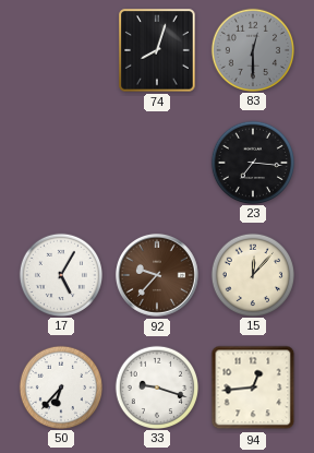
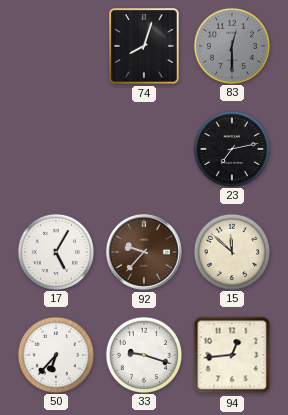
23: 7:16 -> 7:13 (231, 148)
15: 12:07 -> 11:52 (231, 251)
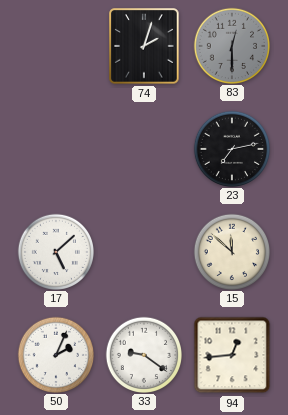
74: 8:03 -> 2:03 (144, 46)
17: 5:05 -> 5:08 (55, 251)
92: 9:37 -> none (144, 252)
50: 6:37 -> 2:04 (55, 354)
33: 9:18 -> 9:21 (143, 354)
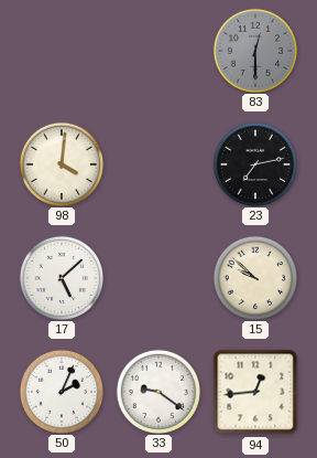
74: 2:03 -> none (144, 46)
98: none -> 4:01 (61, 163)
15: 11:52 -> 9:52 (254, 277)
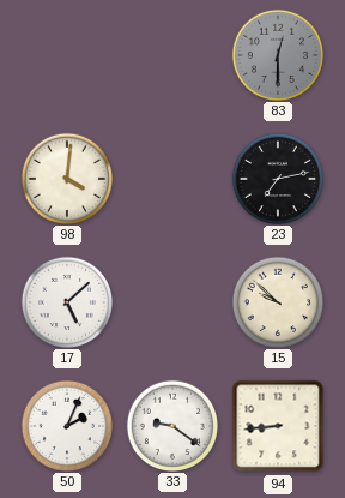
94: 12:44 -> 8:44 (278, 426)
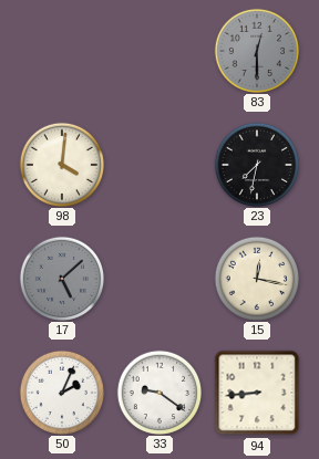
23: 7:13 -> 7:32 (256, 164)
17 dial: white -> grey (61, 278)
15: 9:52 -> 12:17 (256, 278)
